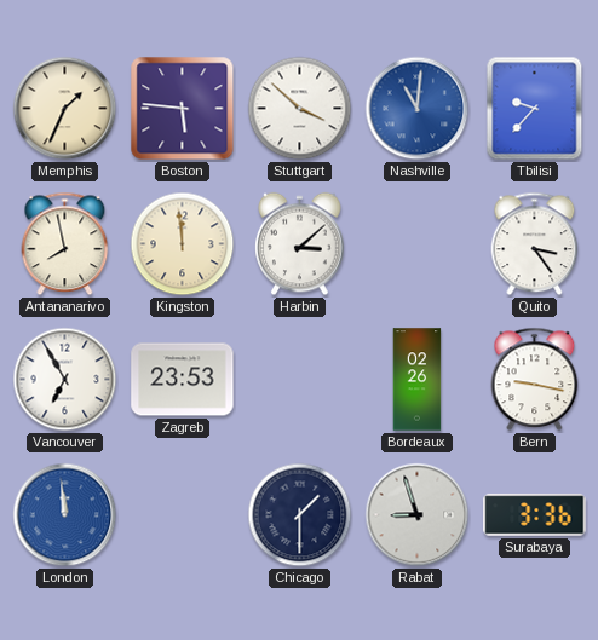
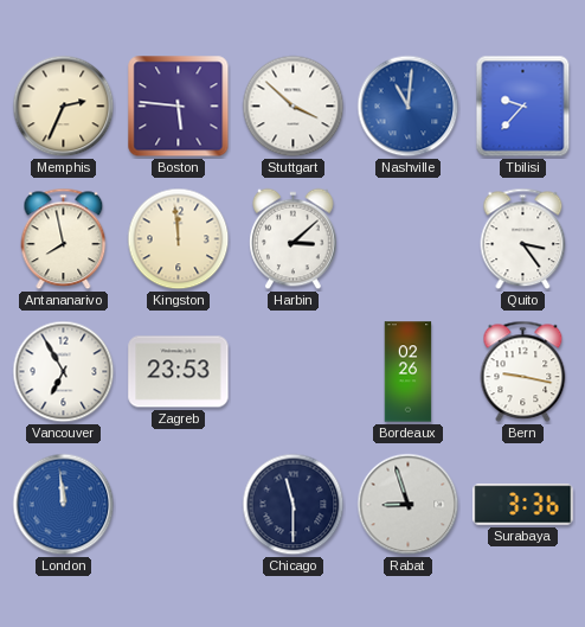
Memphis: 1:34 -> 2:34 (64, 107)
Chicago: 1:30 -> 11:30 (294, 505)
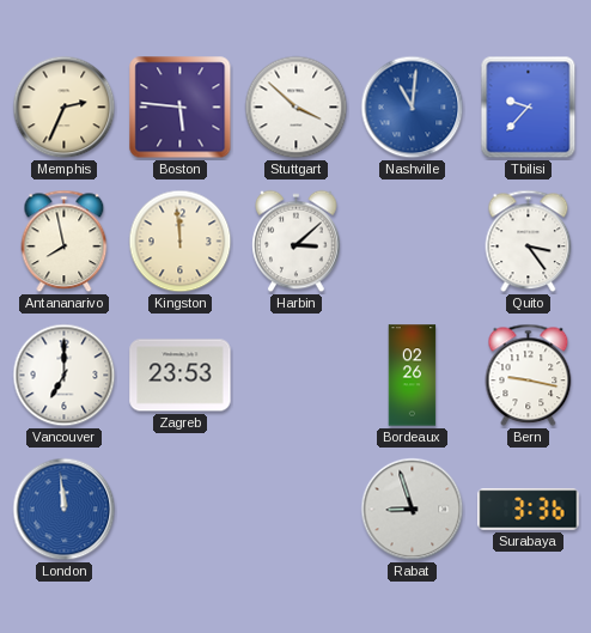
Vancouver: 6:55 -> 7:00 (65, 376)
Chicago: 11:30 -> none (294, 505)
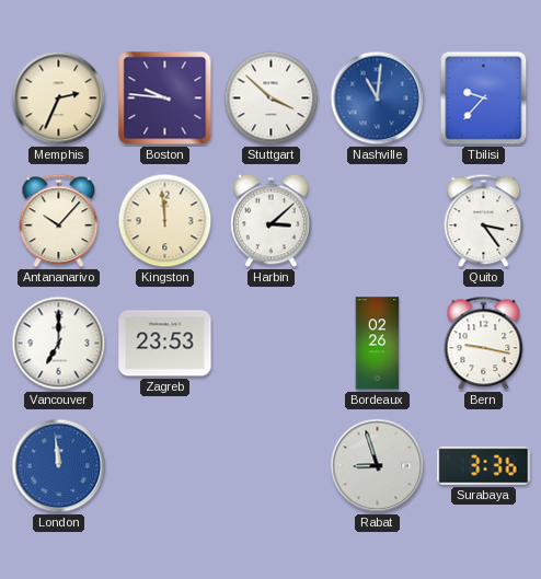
Boston: 5:46 -> 9:46 (165, 99)
Antananarivo: 7:58 -> 10:07 (59, 221)
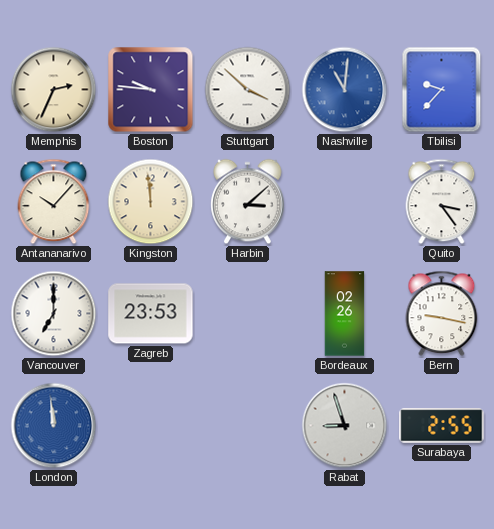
Surabaya: 3:36 -> 2:55 (442, 426)
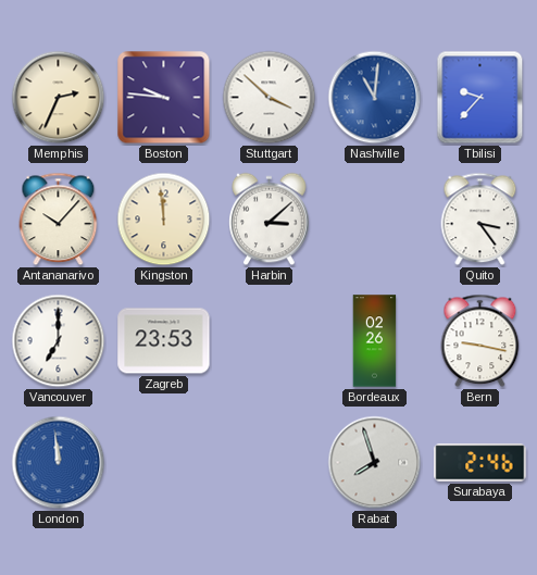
Rabat: 8:57 -> 7:57 (375, 463)
Surabaya: 2:55 -> 2:46 (480, 463)
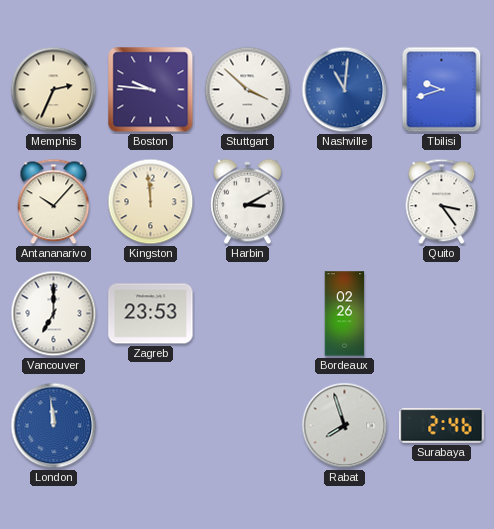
Tbilisi: 9:37 -> 9:42 (442, 90)
Harbin: 3:08 -> 3:10 (248, 202)
Bern: 9:17 -> none (480, 341)
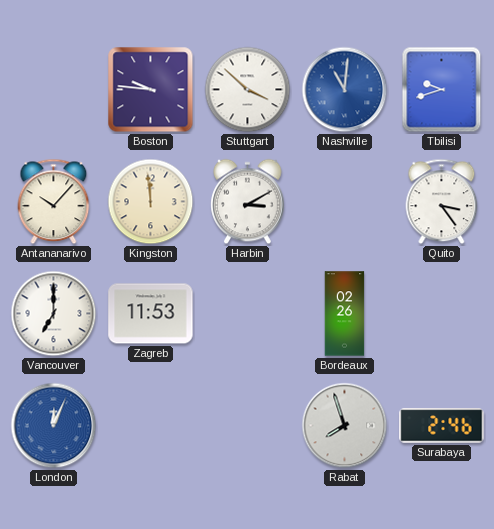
Memphis: 2:34 -> none (54, 90)
Zagreb: 23:53 -> 11:53 (151, 314)
London: 11:59 -> 12:04 (54, 426)
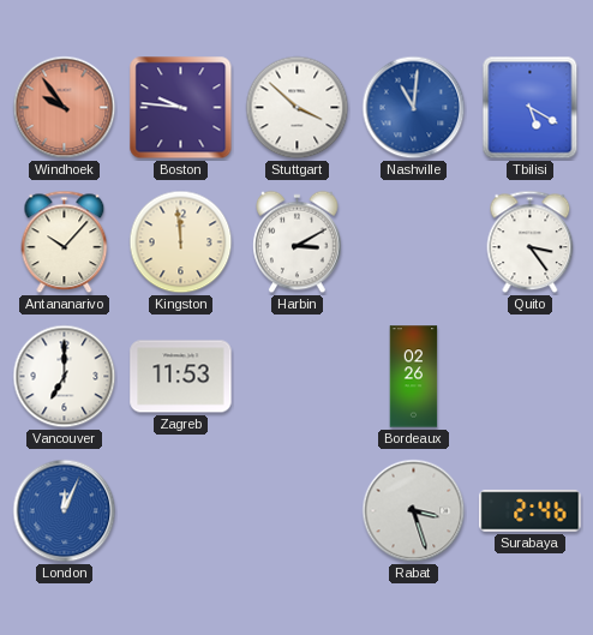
Windhoek: none -> 9:54 (65, 108)
Tbilisi: 9:42 -> 5:20 (531, 108)
Rabat: 7:57 -> 3:27 (414, 511)
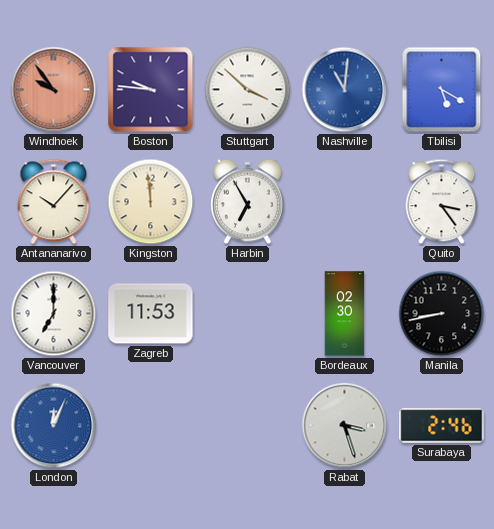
Harbin: 3:10 -> 6:55 (248, 202)
Bordeaux: 02:26 -> 02:30 (345, 314)
Manila: none -> 8:43 (442, 314)
